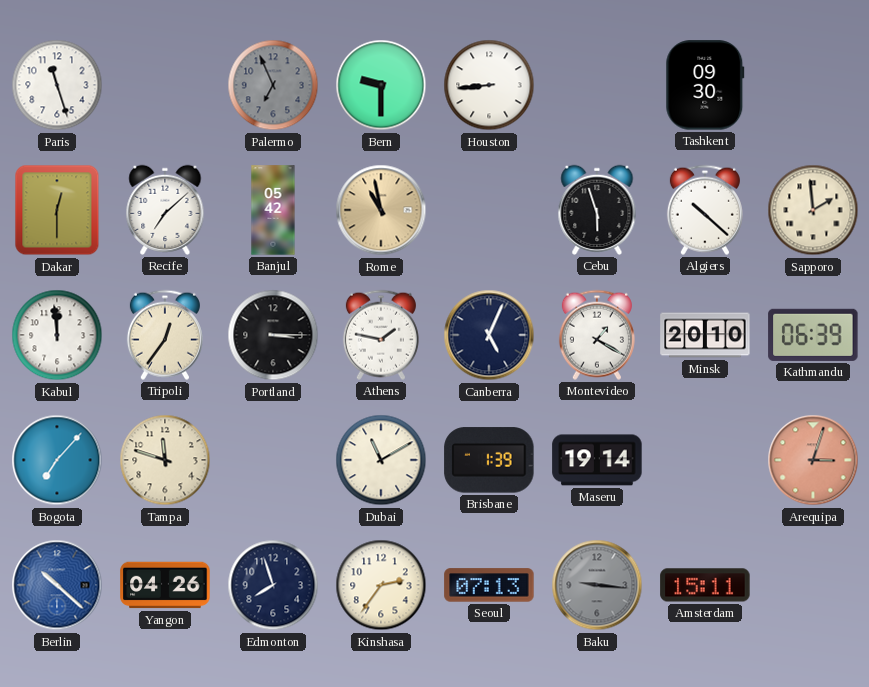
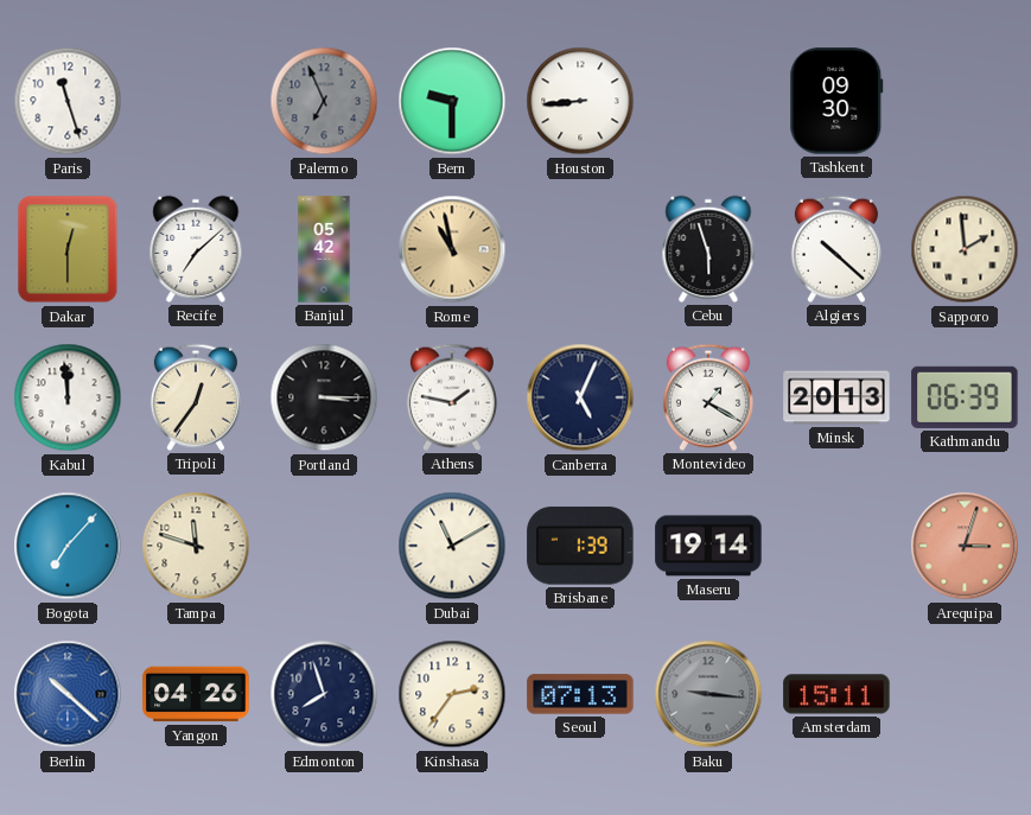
Minsk: 20:10 -> 20:13 (836, 397)
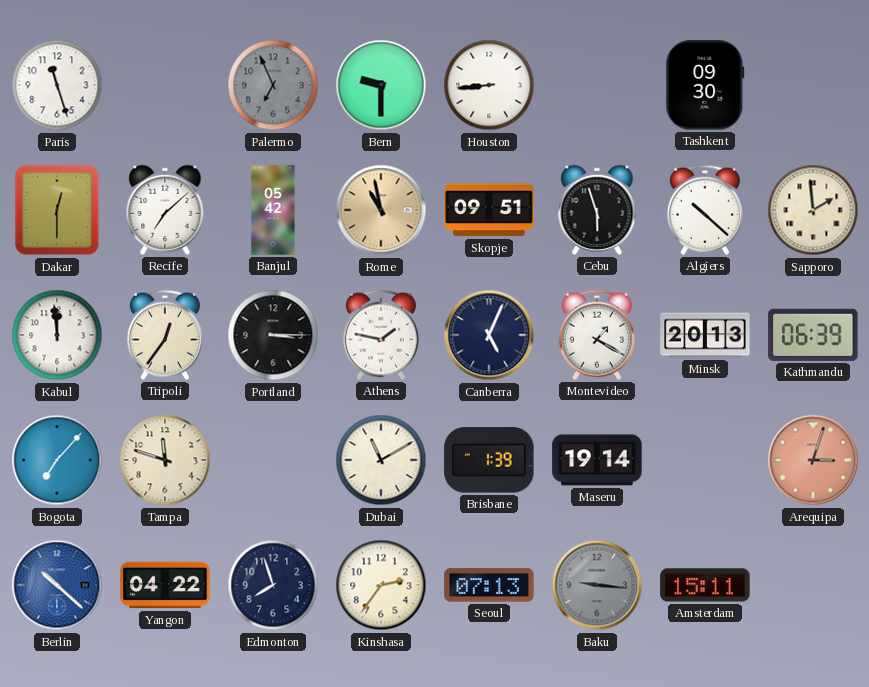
Skopje: none -> 09:51 (489, 210)
Yangon: 04:26 -> 04:22 (165, 585)
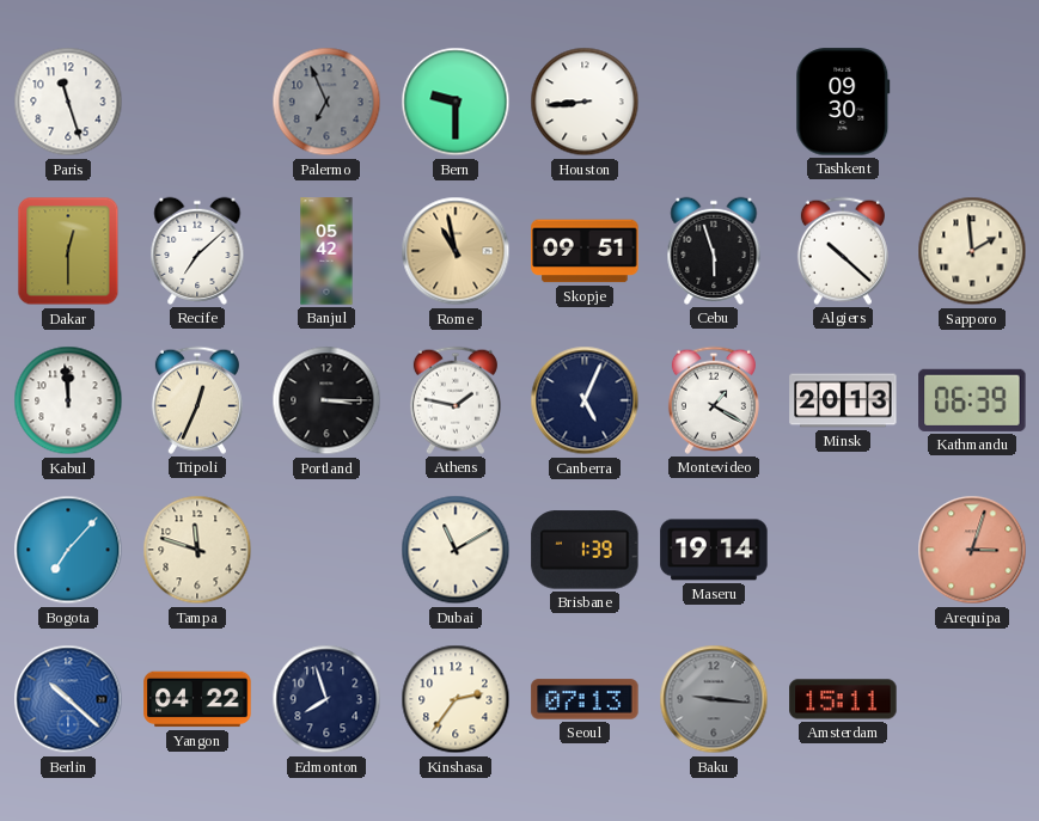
Tripoli: 12:36 -> 12:34 (197, 400)
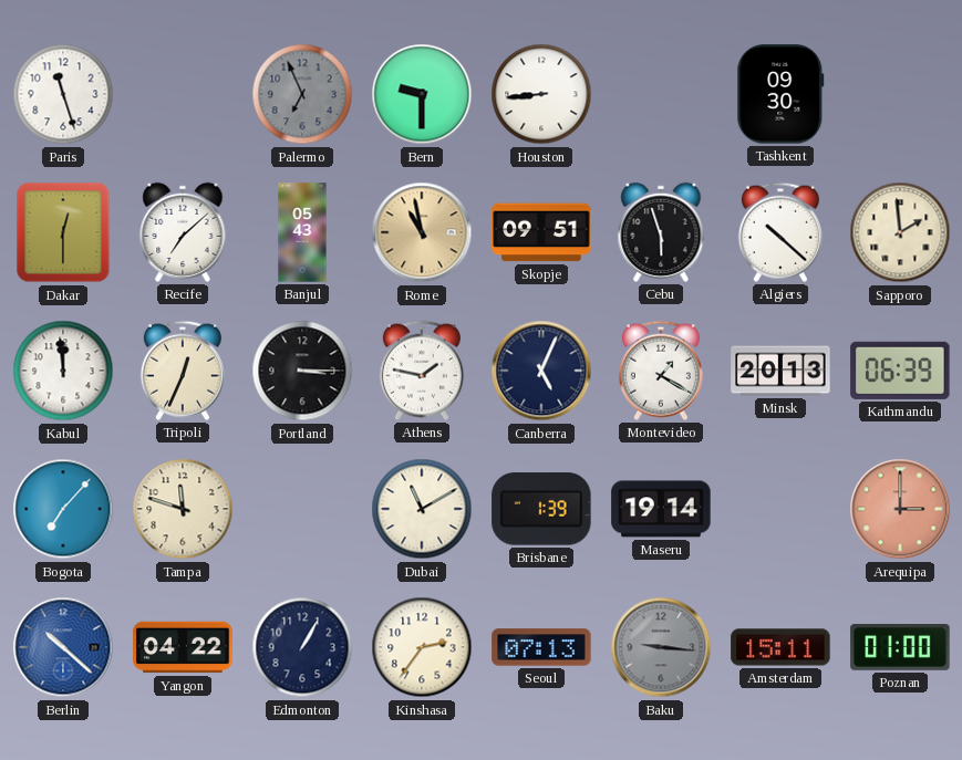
Banjul: 05:42 -> 05:43 (302, 232)
Arequipa: 3:03 -> 3:00 (900, 509)
Edmonton: 7:57 -> 1:05 (302, 647)
Poznan: none -> 01:00 (900, 648)
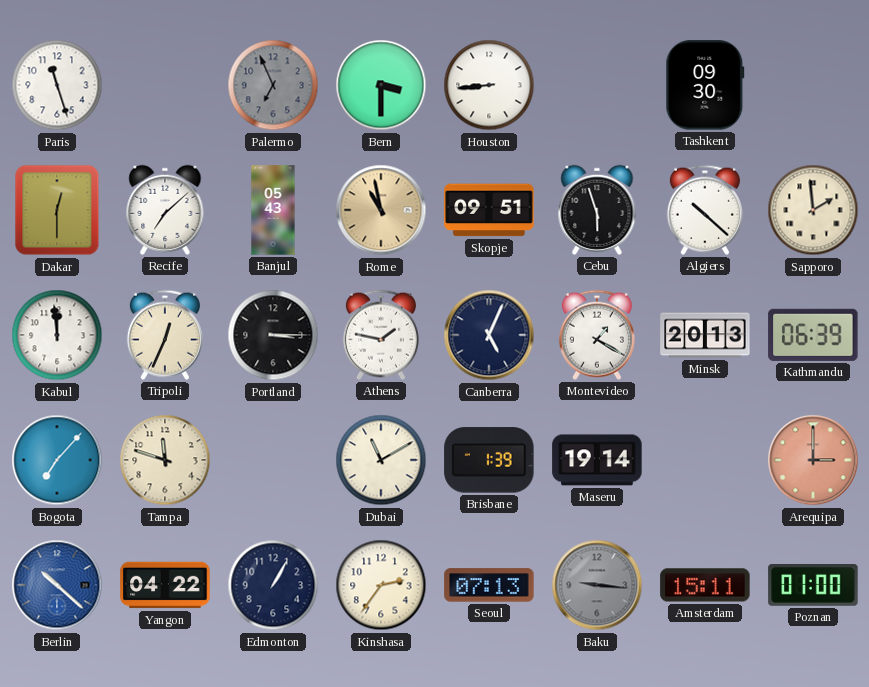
Bern: 9:30 -> 3:30 (381, 85)
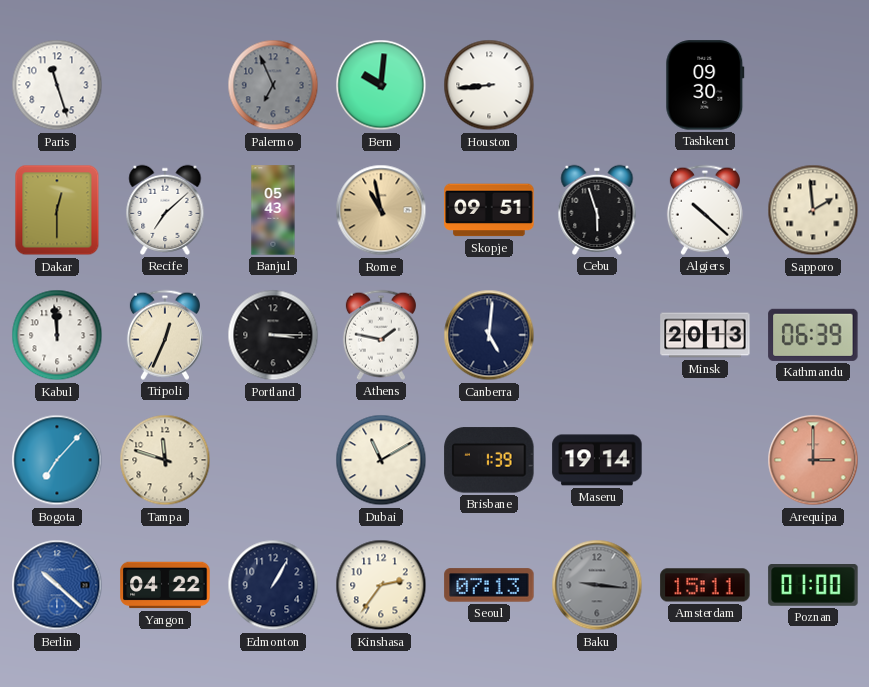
Bern: 3:30 -> 10:01 (381, 85)
Canberra: 5:04 -> 5:01 (489, 335)
Montevideo: 1:20 -> none (597, 335)
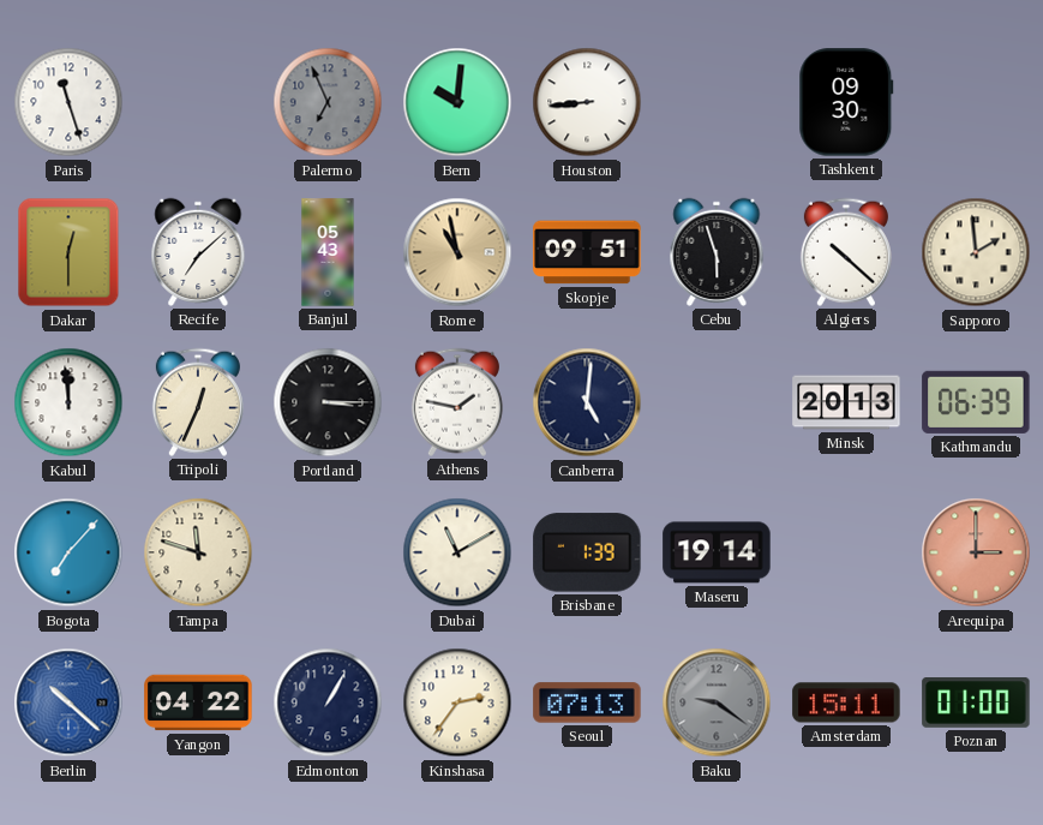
Baku: 9:16 -> 9:21 (717, 703)
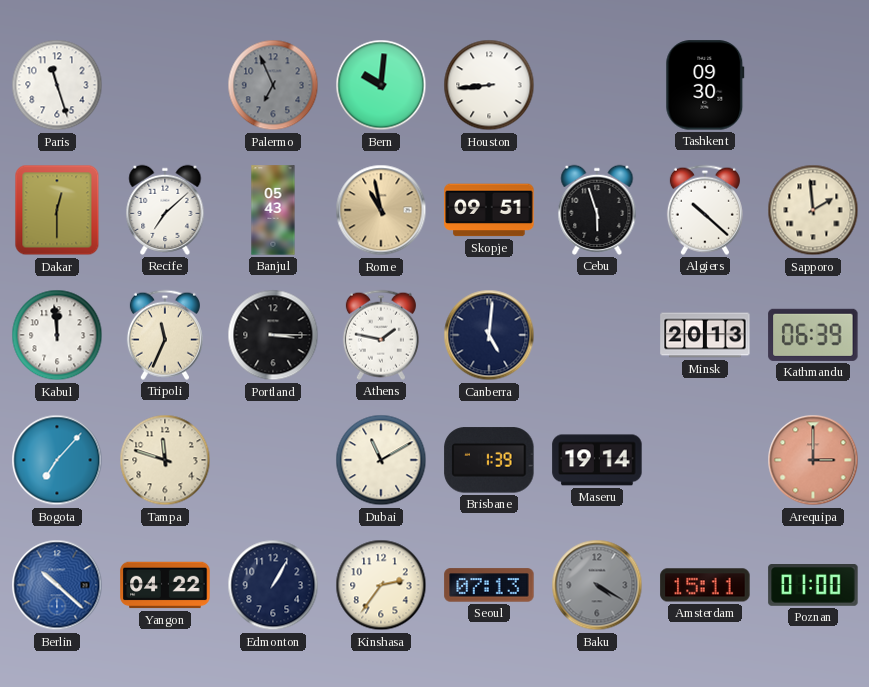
Tripoli: 12:34 -> 11:34 (165, 335)
Baku: 9:21 -> 4:20 (597, 585)
